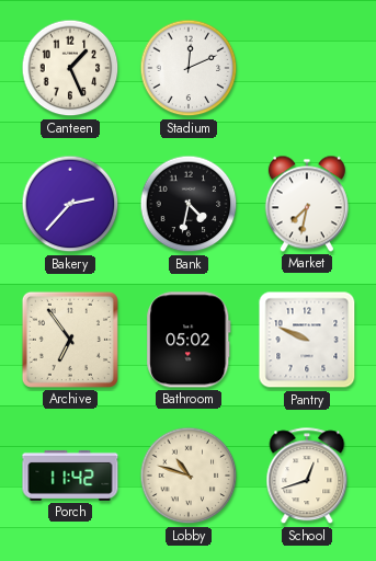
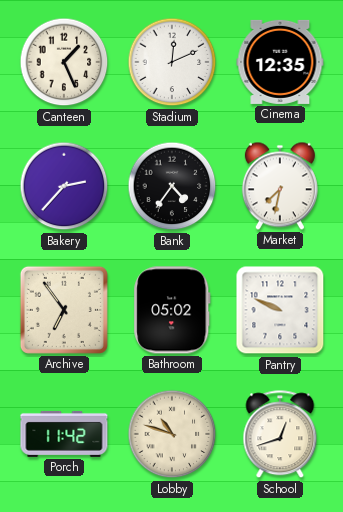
Cinema: none -> 12:35 (280, 62)
Bank: 4:32 -> 4:36 (172, 186)
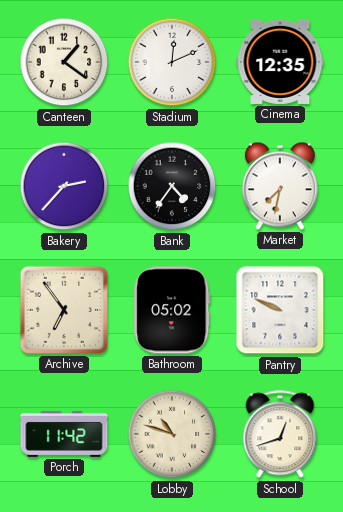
Canteen: 1:26 -> 1:21 (64, 62)
